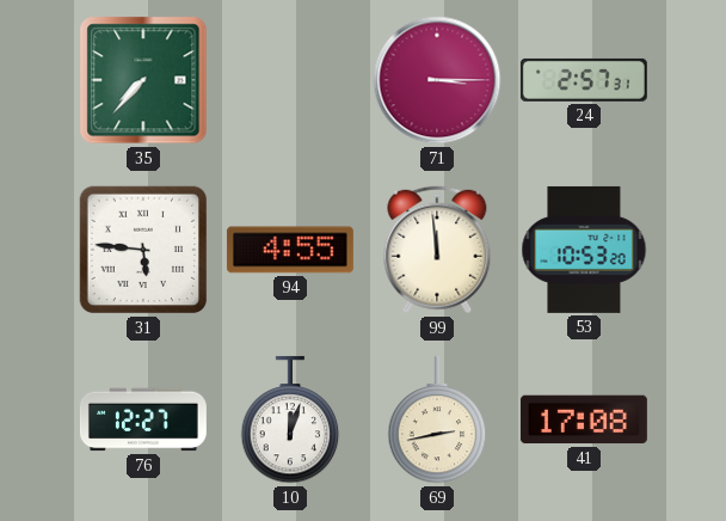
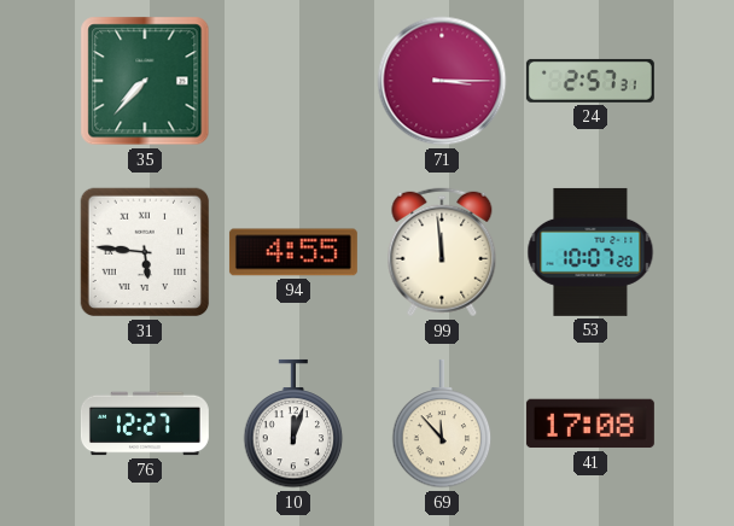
53: 10:53 -> 10:07 (590, 252)
69: 2:43 -> 11:53 (442, 423)
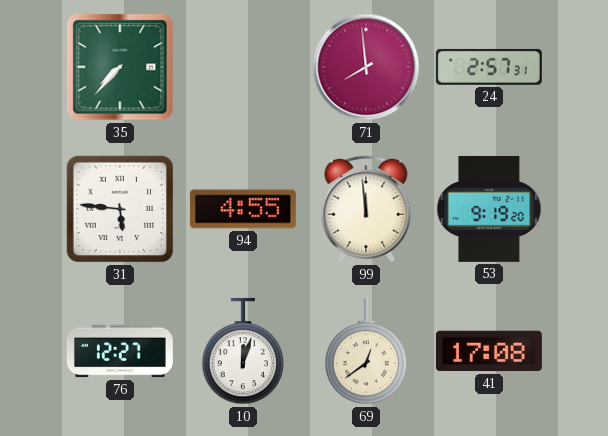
71: 3:15 -> 7:59 (366, 67)
53: 10:07 -> 9:19 (489, 209)
69: 11:53 -> 12:39 (366, 351)
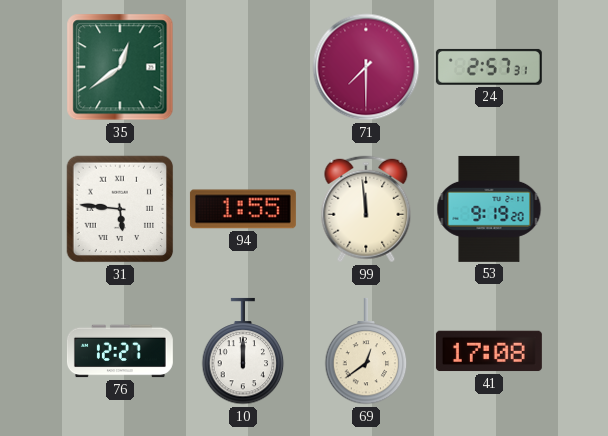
35: 7:37 -> 12:39 (120, 67)
71: 7:59 -> 7:30 (366, 67)
94: 4:55 -> 1:55 (243, 209)
10: 12:03 -> 12:00 (243, 351)
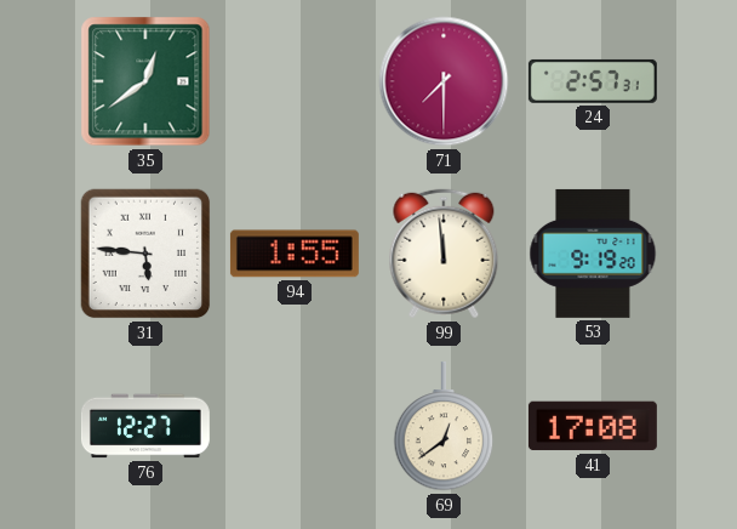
10: 12:00 -> none (243, 351)
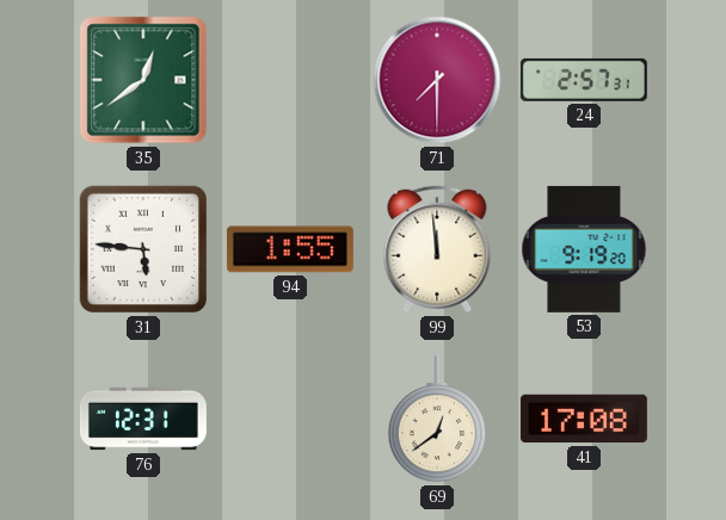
76: 12:27 -> 12:31 (143, 419)
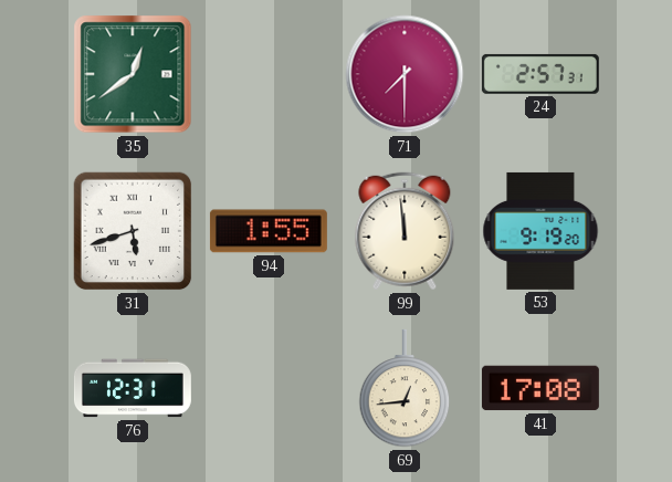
31: 5:46 -> 5:42 (133, 231)
69: 12:39 -> 12:44 (405, 388)
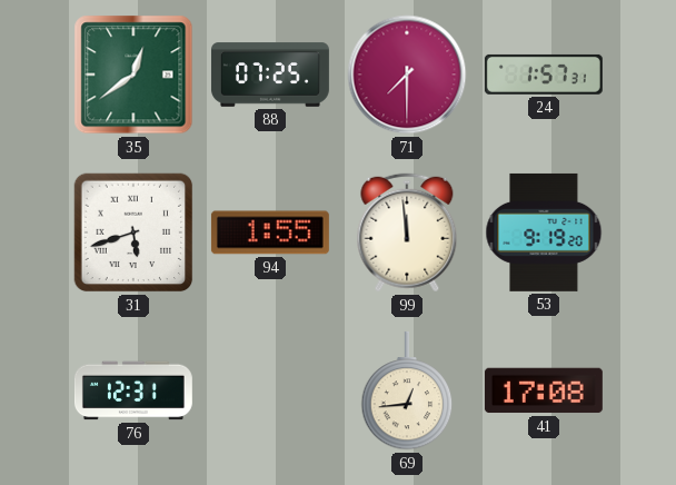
88: none -> 07:25 (270, 75)
24: 2:57 -> 1:57 (544, 75)
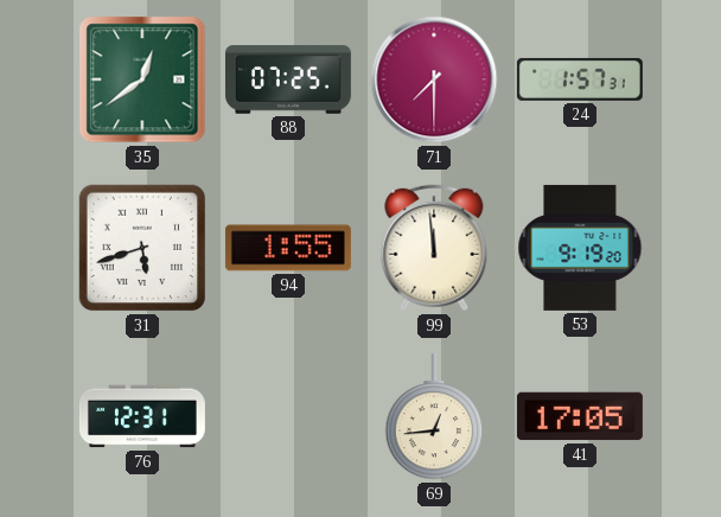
41: 17:08 -> 17:05 (580, 416)
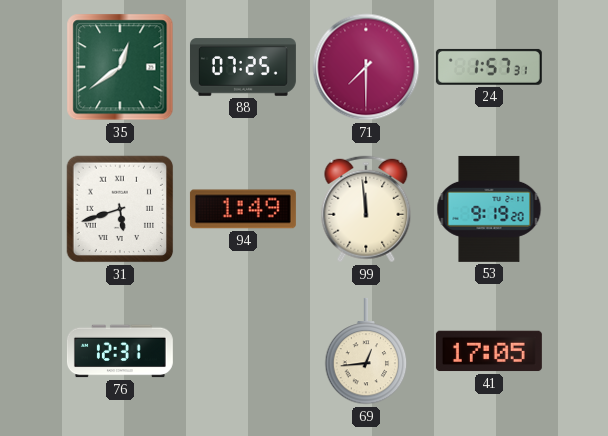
94: 1:55 -> 1:49 (243, 209)
